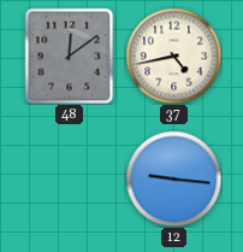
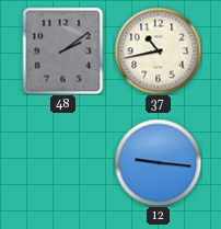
48: 12:09 -> 2:09 (63, 50)
37: 4:43 -> 10:43 (158, 50)
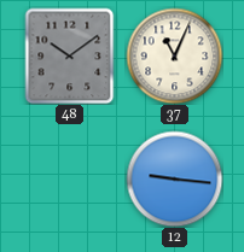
48: 2:09 -> 10:09 (70, 55)
37: 10:43 -> 11:04 (174, 55)
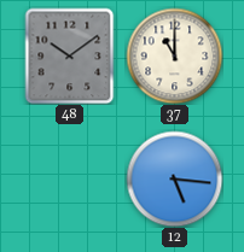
37: 11:04 -> 11:00 (174, 55)
12: 9:16 -> 5:16 (174, 178)
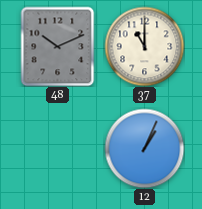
48: 10:09 -> 10:11 (58, 46)
12: 5:16 -> 1:04 (144, 148)
